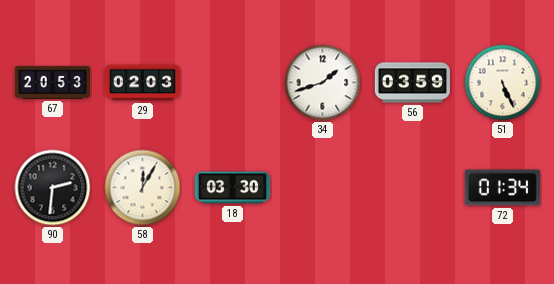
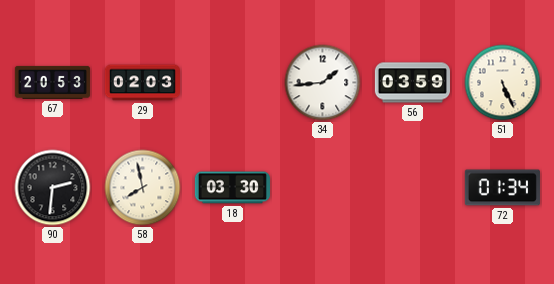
34: 1:42 -> 1:44 (323, 83)
58: 12:05 -> 7:58 (143, 188)
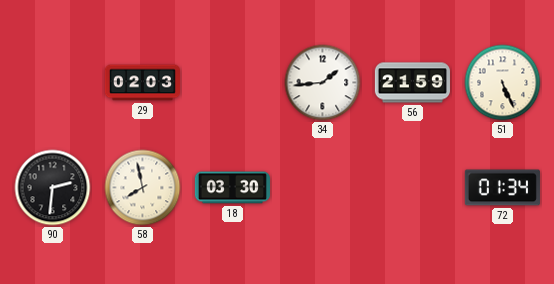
67: 20:53 -> none (52, 82)
56: 03:59 -> 21:59 (412, 83)
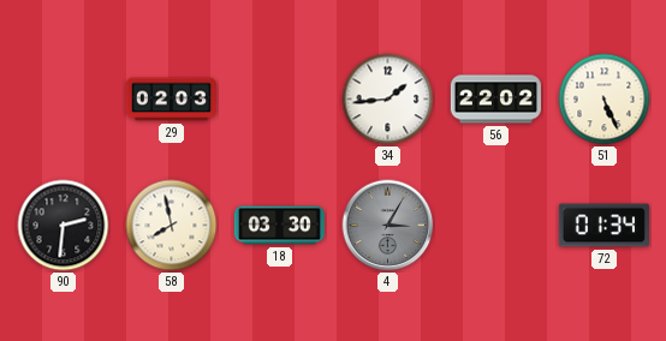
56: 21:59 -> 22:02 (495, 100)
4: none -> 3:05 (388, 226)
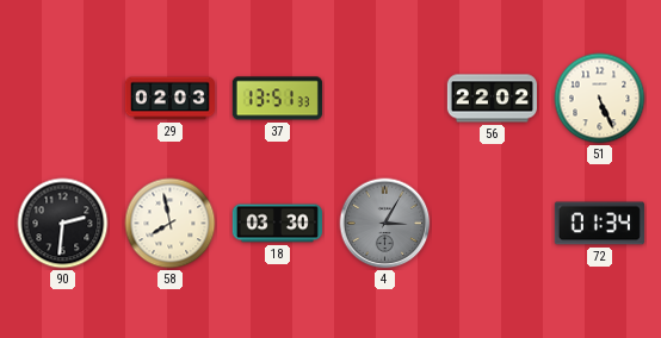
37: none -> 13:51 (277, 99)
34: 1:44 -> none (388, 100)
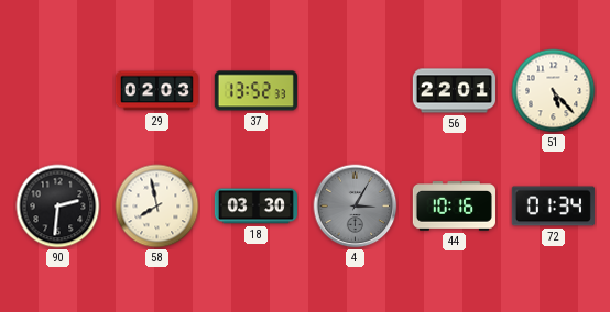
37: 13:51 -> 13:52 (255, 91)
56: 22:02 -> 22:01 (454, 91)
51: 5:26 -> 5:23 (554, 91)
44: none -> 10:16 (454, 207)
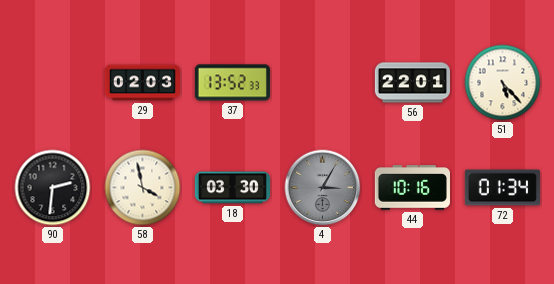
58: 7:58 -> 3:58 (143, 188)
